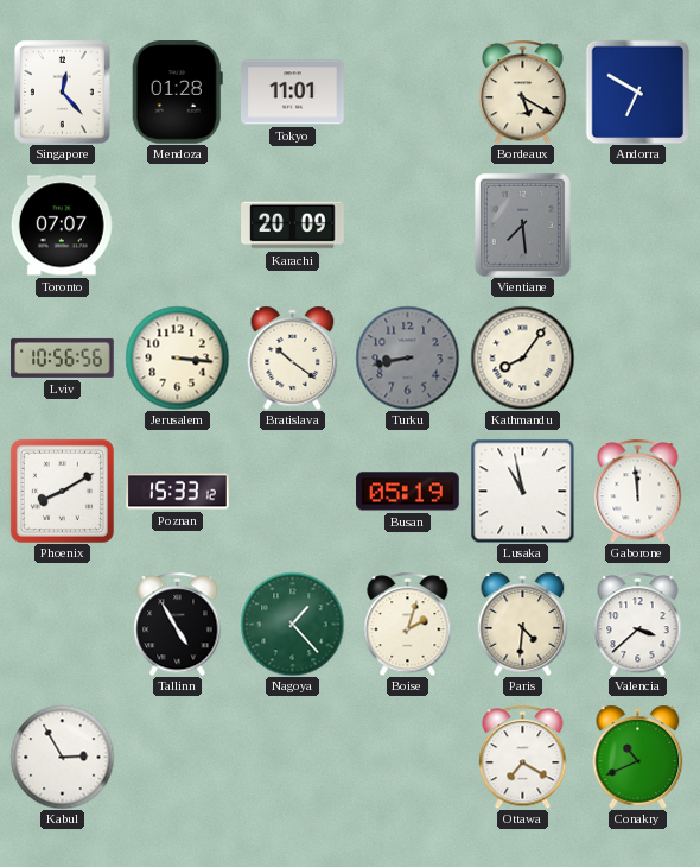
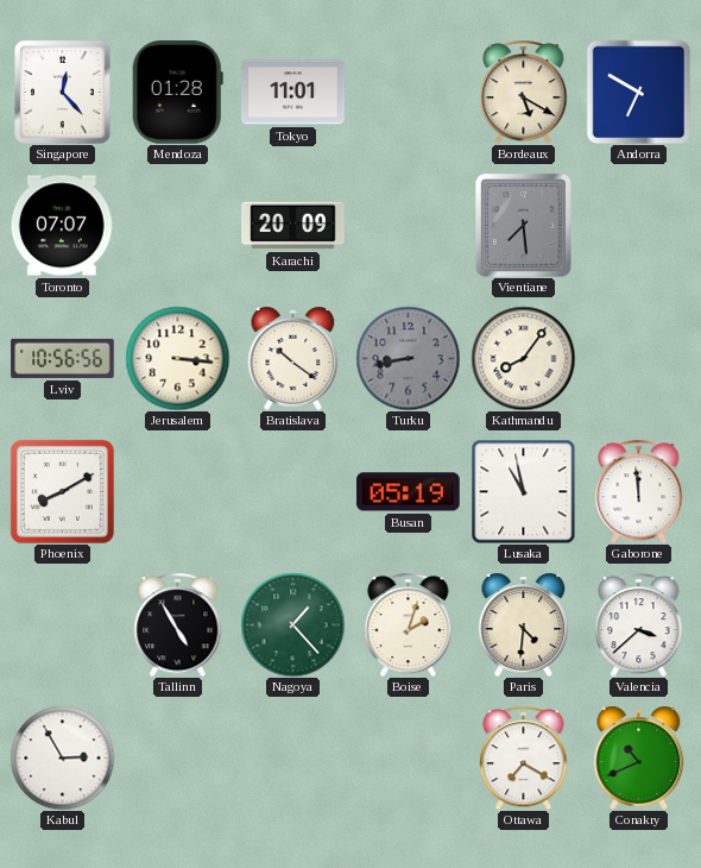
Poznan: 15:33 -> none (178, 492)
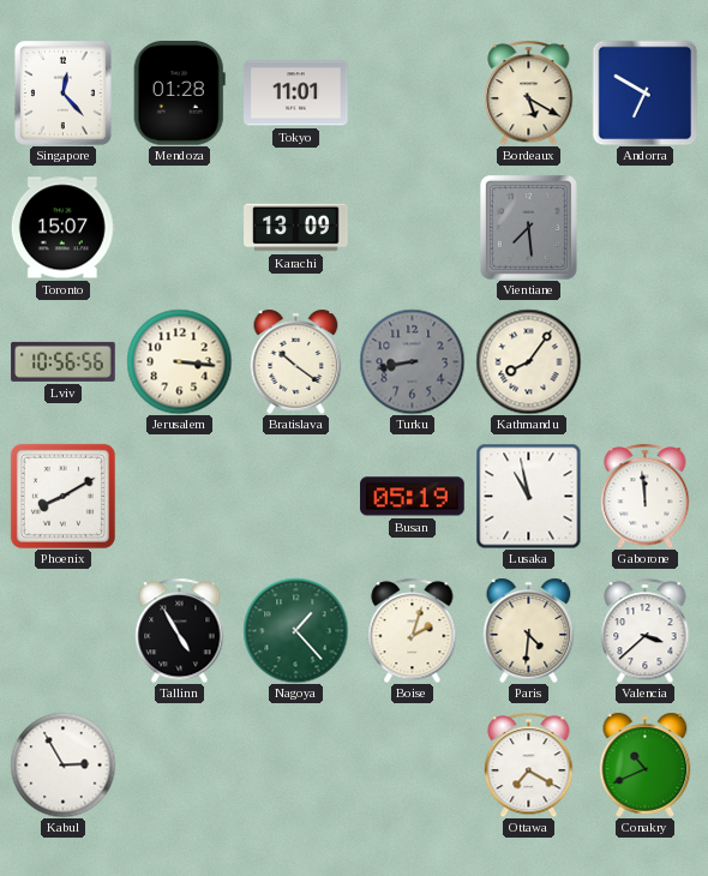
Toronto: 07:07 -> 15:07 (62, 228)
Karachi: 20:09 -> 13:09 (296, 228)
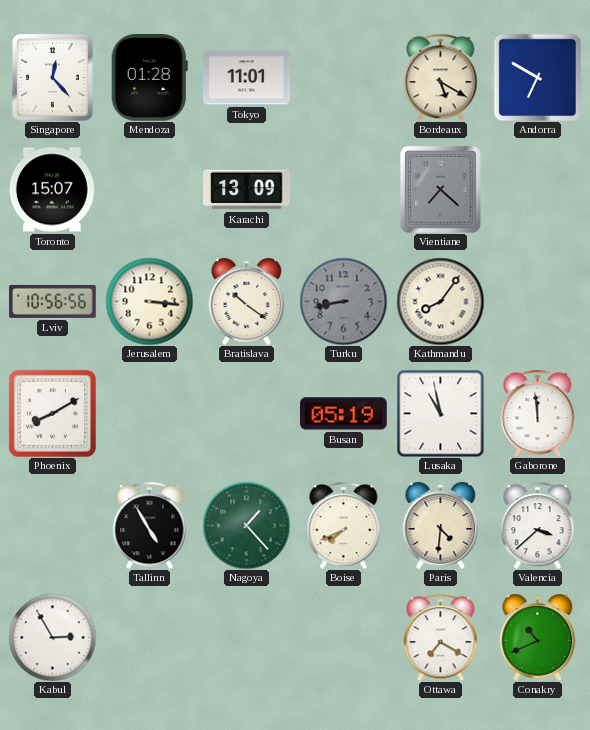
Vientiane: 7:29 -> 7:22 (440, 189)
Boise: 2:03 -> 7:41 (344, 525)
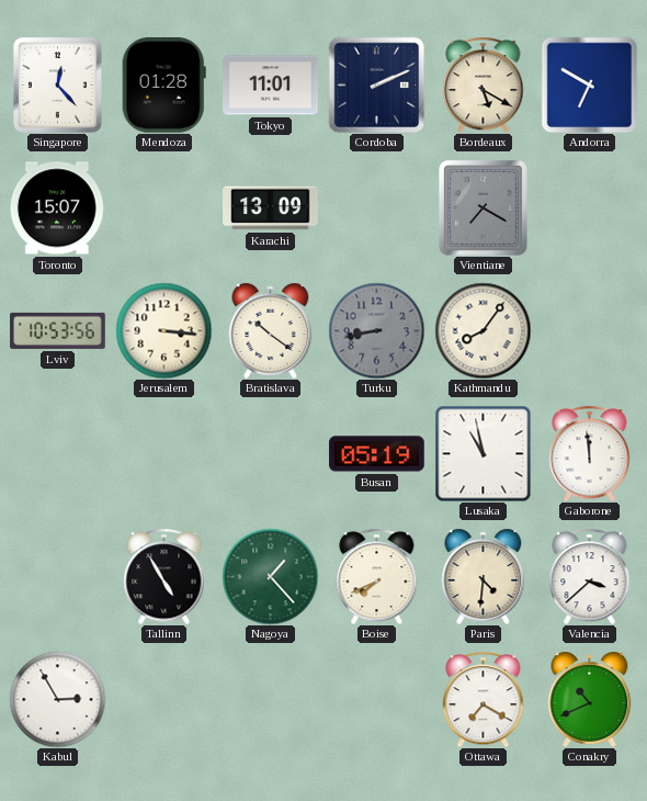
Cordoba: none -> 2:11 (376, 84)
Vientiane: 7:22 -> 7:20 (483, 207)
Lviv: 10:56 -> 10:53 (58, 330)
Phoenix: 8:10 -> none (52, 413)
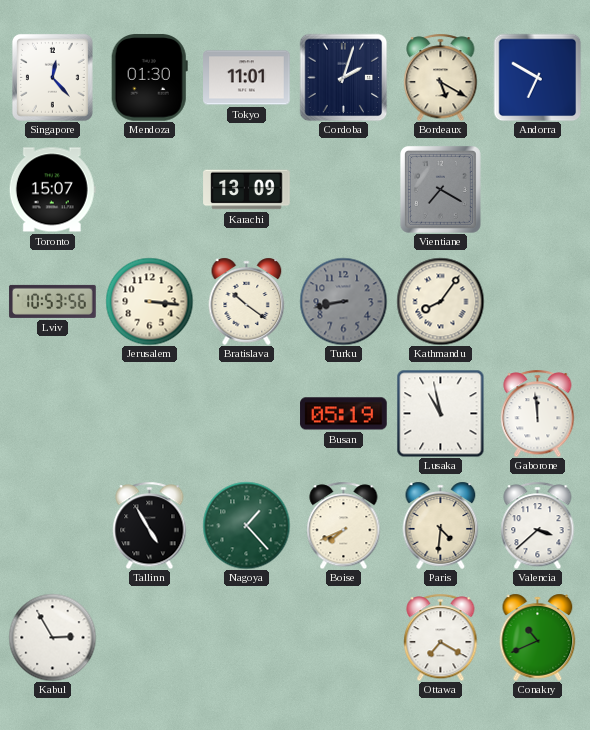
Mendoza: 01:28 -> 01:30 (149, 78)
Cordoba: 2:11 -> 2:03 (343, 77)
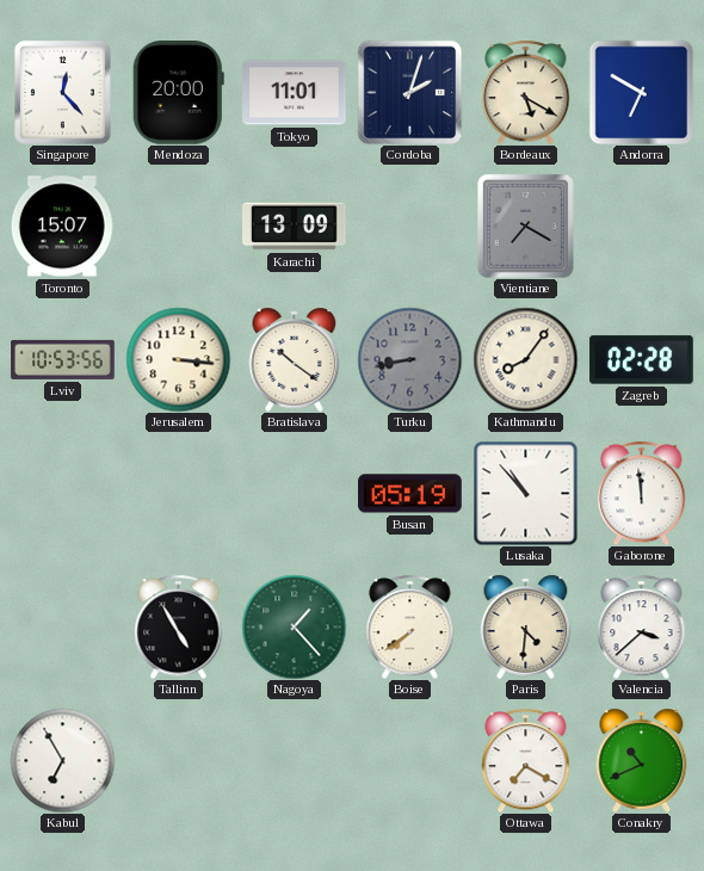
Mendoza: 01:30 -> 20:00 (178, 93)
Zagreb: none -> 02:28 (642, 360)
Lusaka: 10:58 -> 10:53 (525, 493)
Boise: 7:41 -> 7:39 (410, 626)
Kabul: 2:55 -> 6:55 (62, 760)
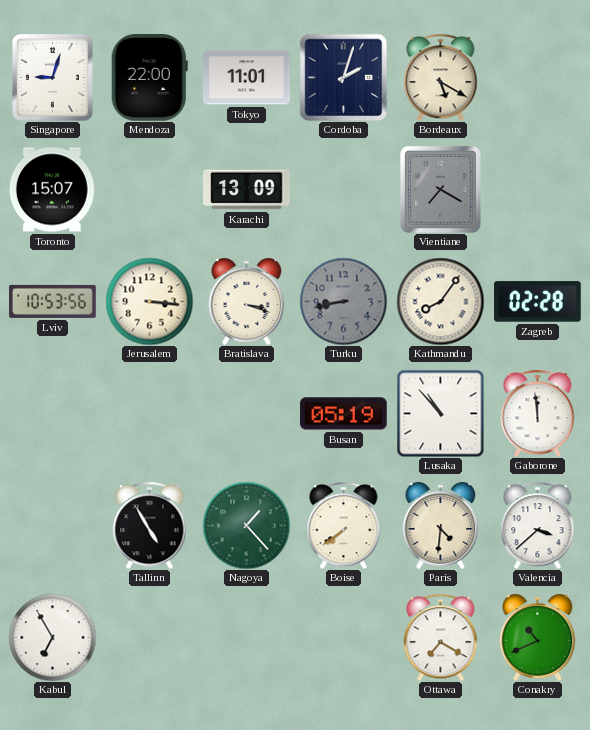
Singapore: 12:23 -> 9:03 (52, 77)
Mendoza: 20:00 -> 22:00 (149, 78)
Andorra: 6:50 -> none (641, 92)
Bratislava: 10:21 -> 3:18 (247, 301)
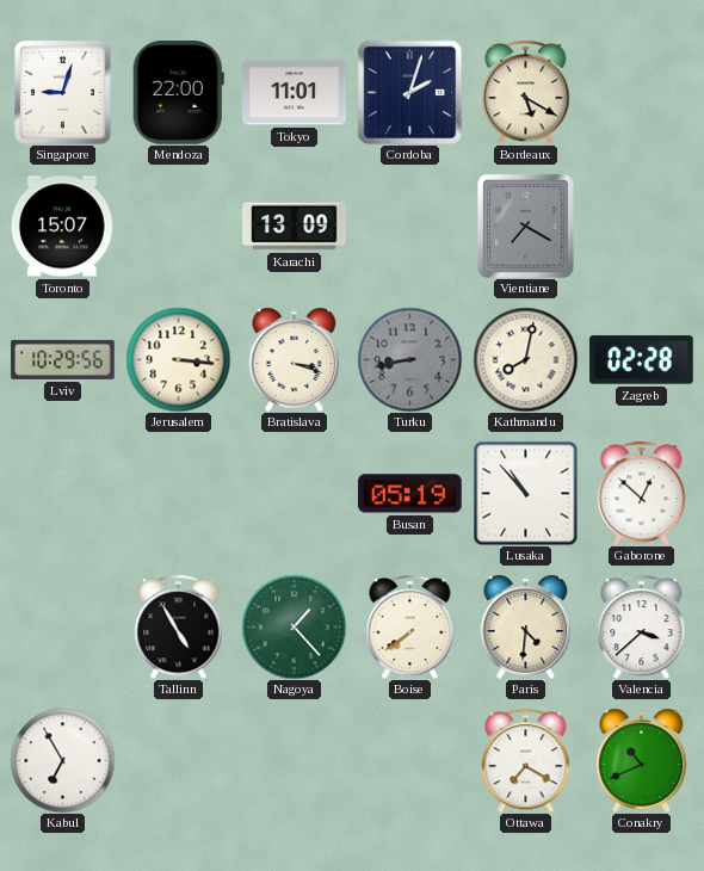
Lviv: 10:53 -> 10:29 (63, 359)
Kathmandu: 8:06 -> 8:02 (525, 359)
Gaborone: 11:59 -> 12:52 (642, 493)
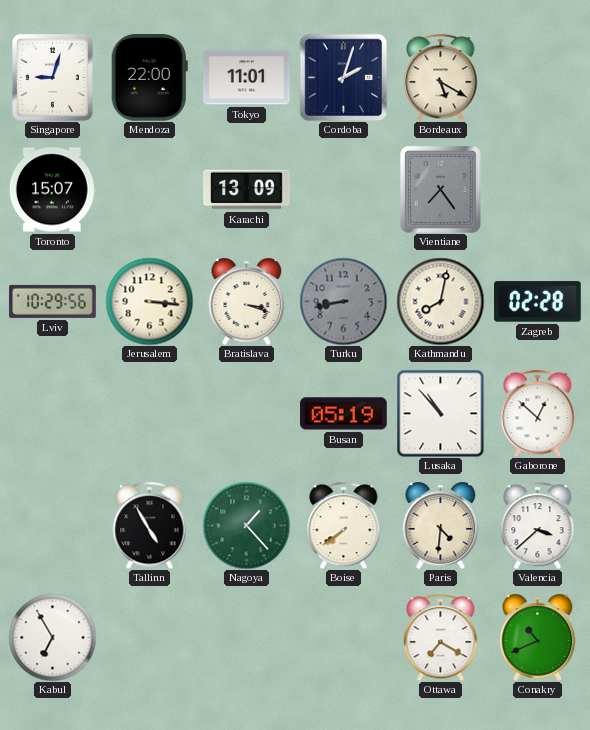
Vientiane: 7:20 -> 7:24 (440, 189)
